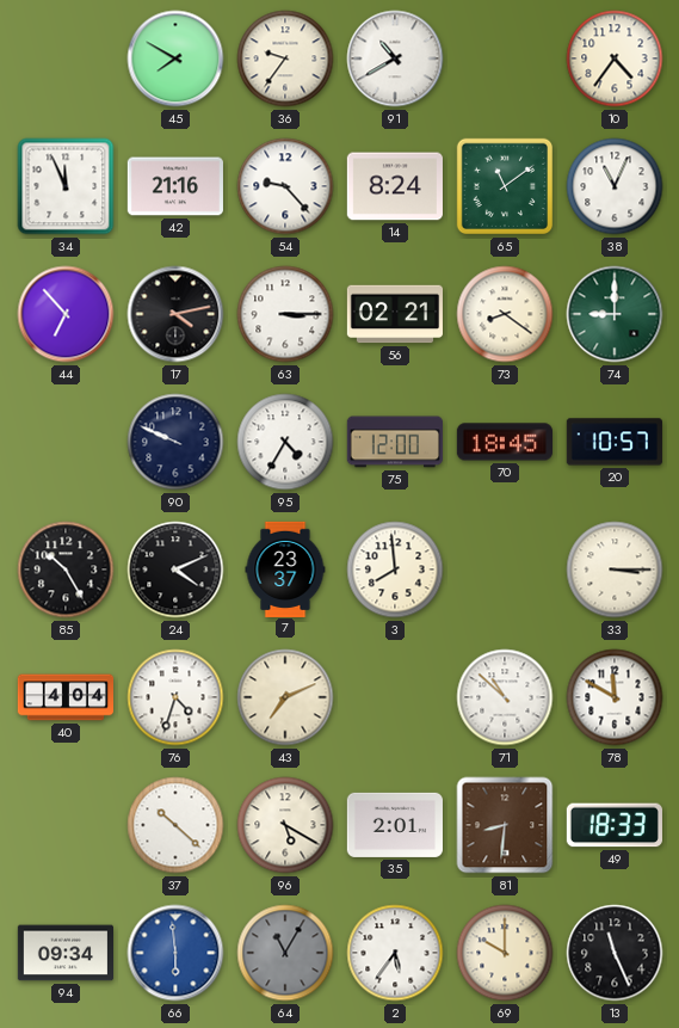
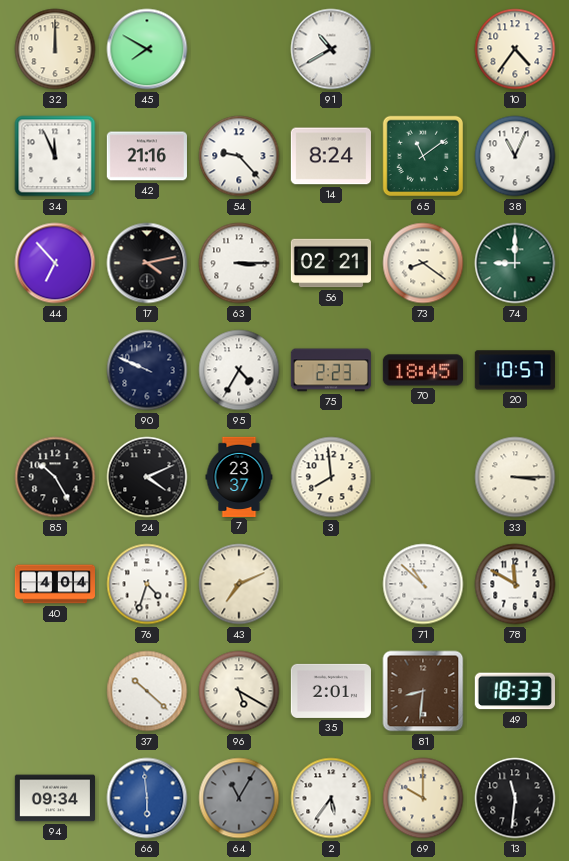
32: none -> 12:00 (55, 49)
36: 9:36 -> none (285, 59)
75: 12:00 -> 2:23 (330, 370)
13: 11:26 -> 11:31 (515, 798)
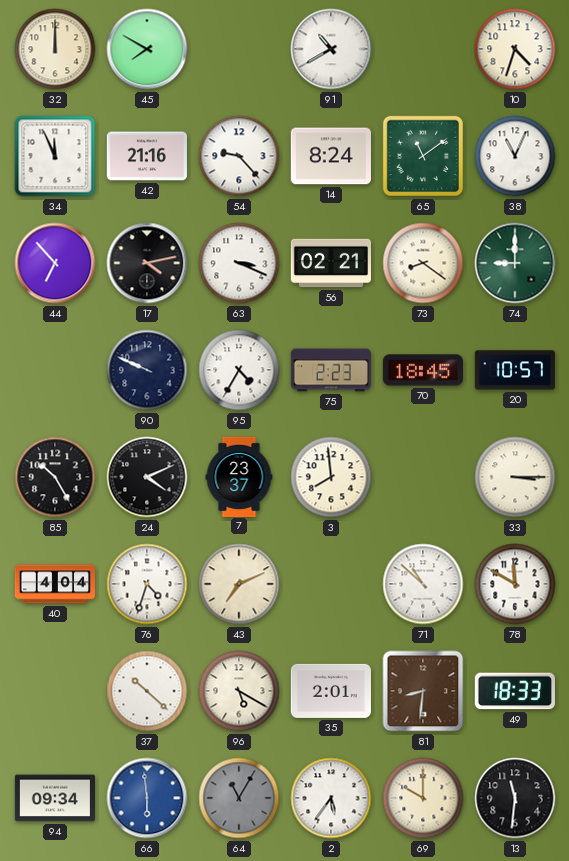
10: 4:36 -> 4:33 (515, 49)
63: 3:15 -> 3:19 (239, 263)
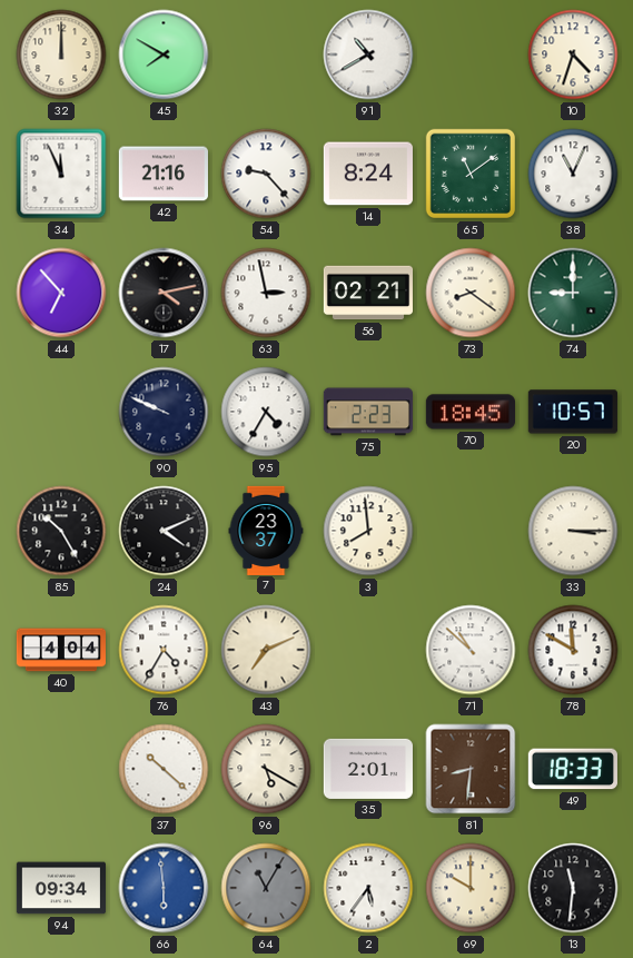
63: 3:19 -> 2:58 (266, 293)
76: 4:33 -> 4:35 (164, 650)
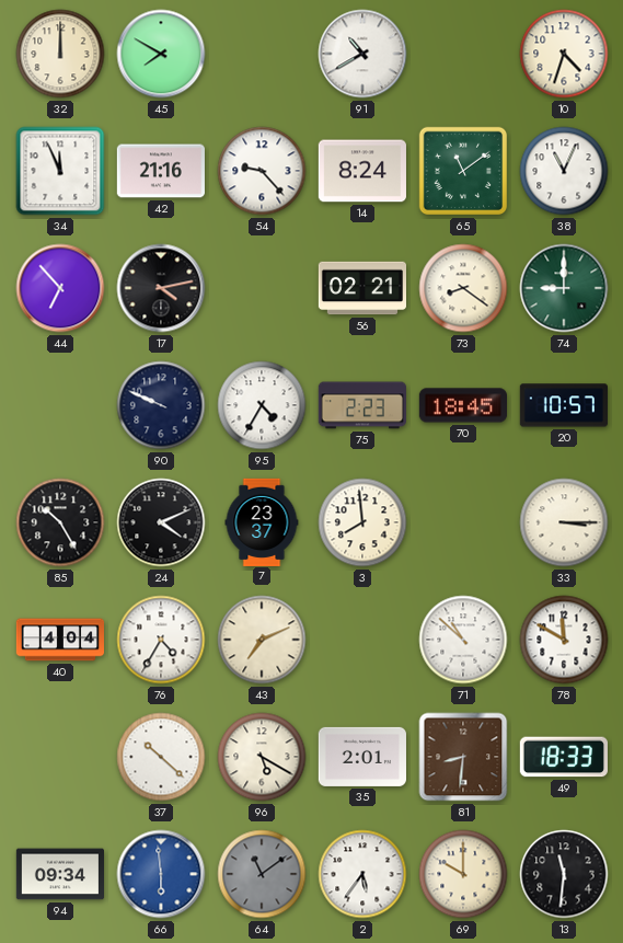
63: 2:58 -> none (266, 293)
64: 11:05 -> 11:09 (262, 874)
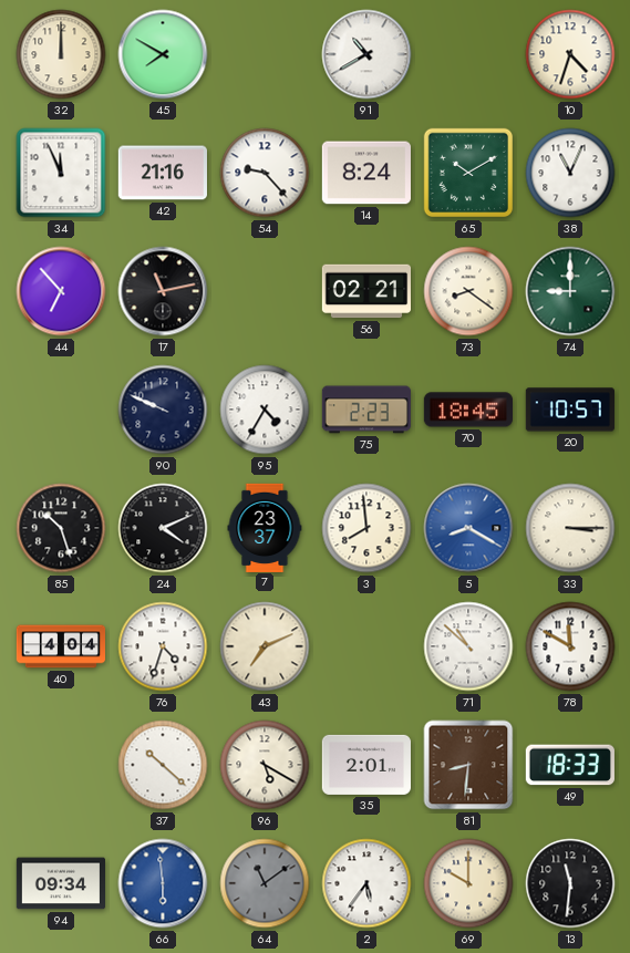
65: 11:09 -> 10:10 (468, 173)
17: 4:13 -> 11:13 (163, 291)
85: 10:25 -> 10:27 (61, 528)
5: none -> 8:20 (468, 528)
76: 4:35 -> 4:33 (163, 646)
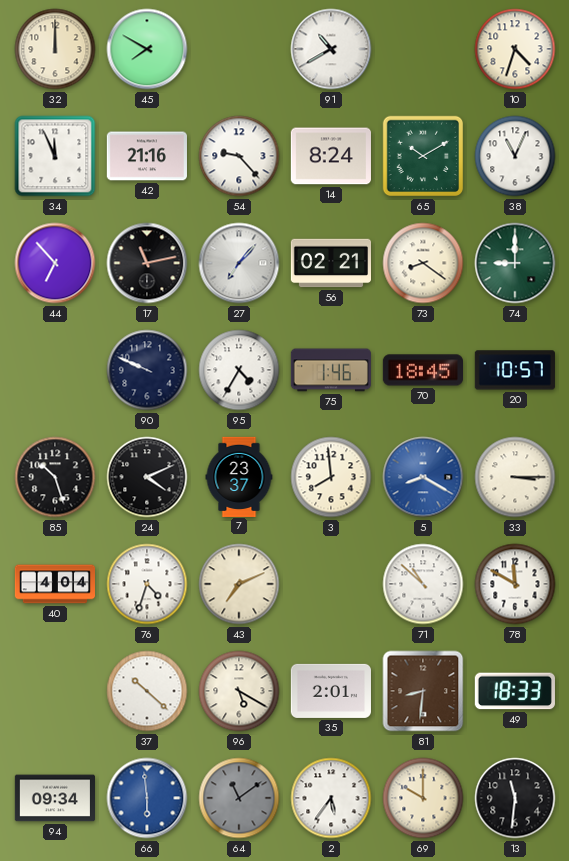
27: none -> 7:07 (239, 263)
75: 2:23 -> 1:46 (330, 370)
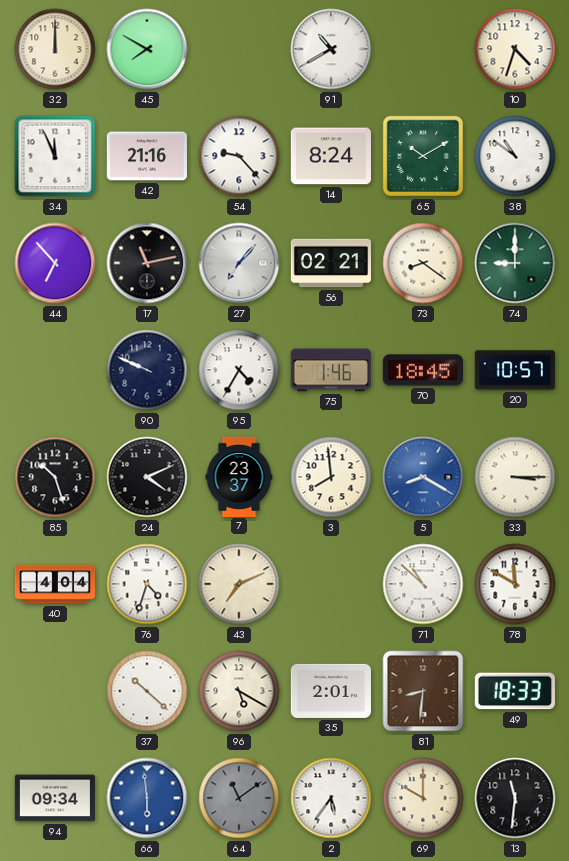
38: 11:04 -> 10:51 (515, 156)
